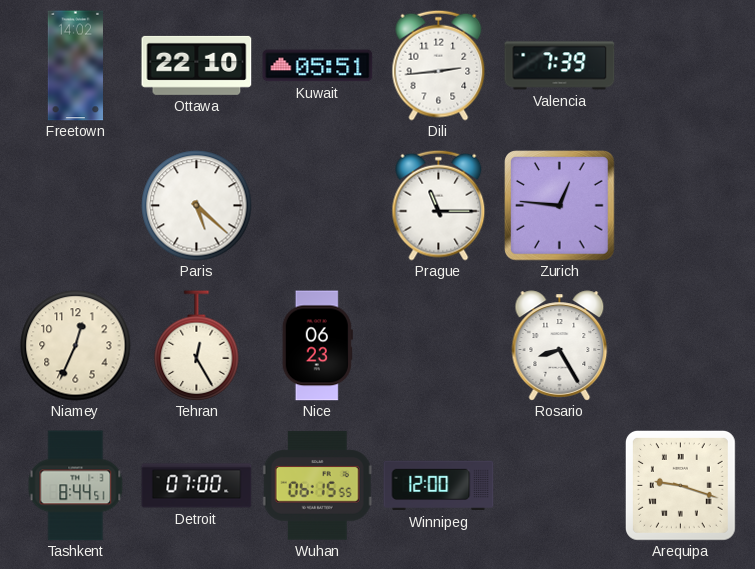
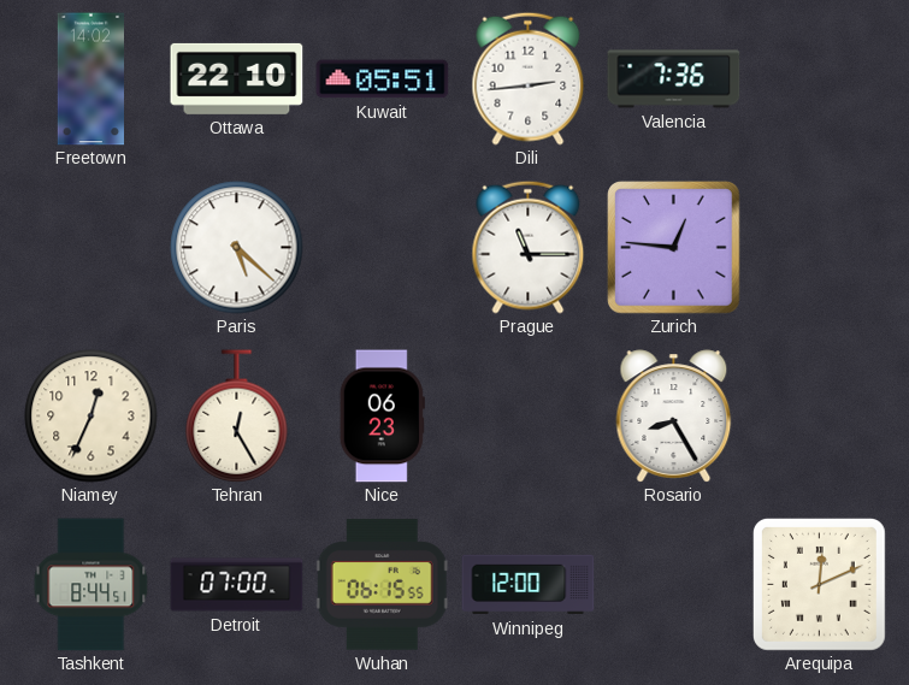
Valencia: 7:39 -> 7:36 (674, 79)
Arequipa: 9:18 -> 12:11 (819, 584)
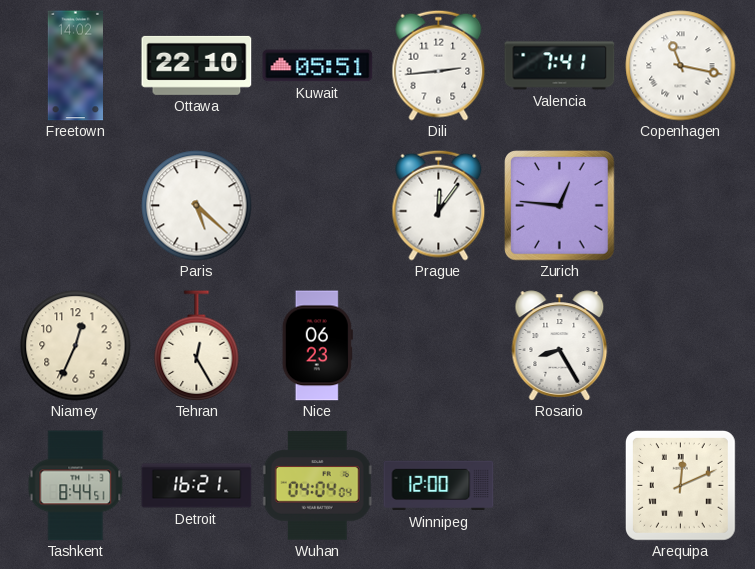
Valencia: 7:36 -> 7:41 (560, 66)
Copenhagen: none -> 11:17 (681, 66)
Prague: 11:15 -> 12:06 (439, 205)
Detroit: 07:00 -> 16:21 (197, 486)
Wuhan: 06:15 -> 04:04 (317, 486)
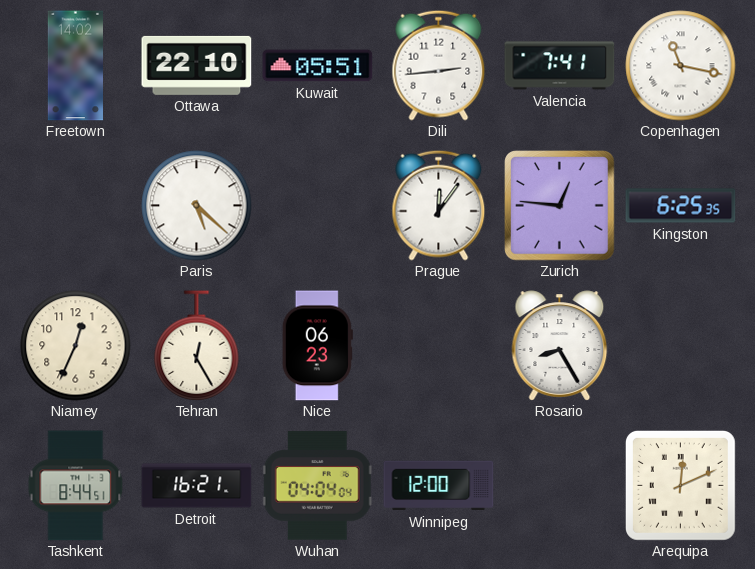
Kingston: none -> 6:25 (681, 206)
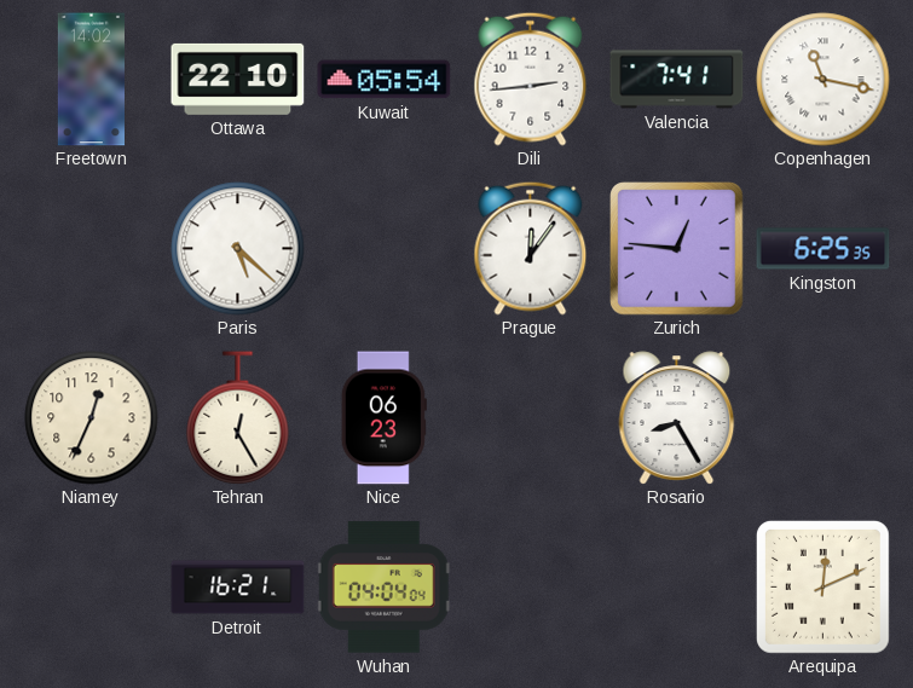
Kuwait: 05:51 -> 05:54 (385, 80)
Tashkent: 8:44 -> none (76, 486)
Winnipeg: 12:00 -> none (439, 486)
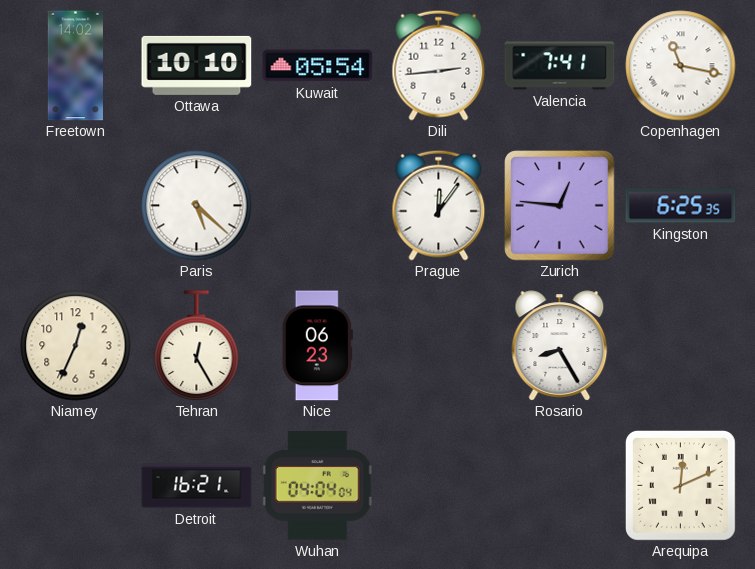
Ottawa: 22:10 -> 10:10 (197, 65)
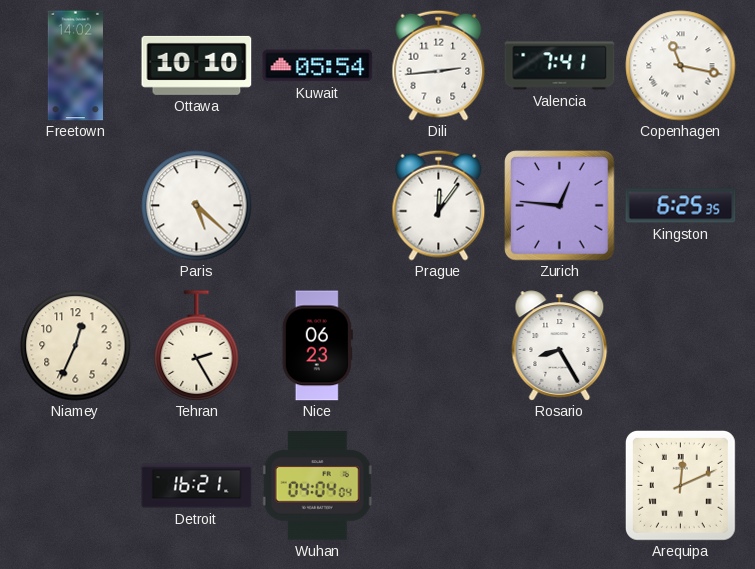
Tehran: 12:25 -> 2:25 (197, 346)
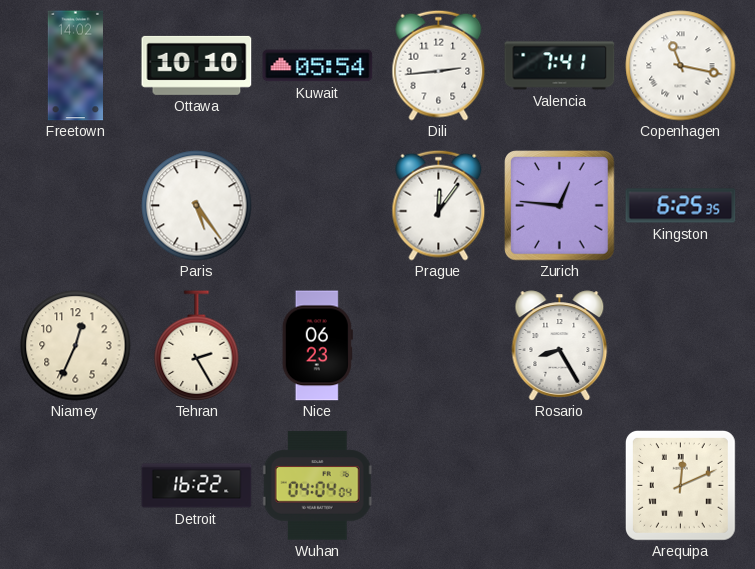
Paris: 5:22 -> 5:24 (197, 206)
Detroit: 16:21 -> 16:22 (197, 486)
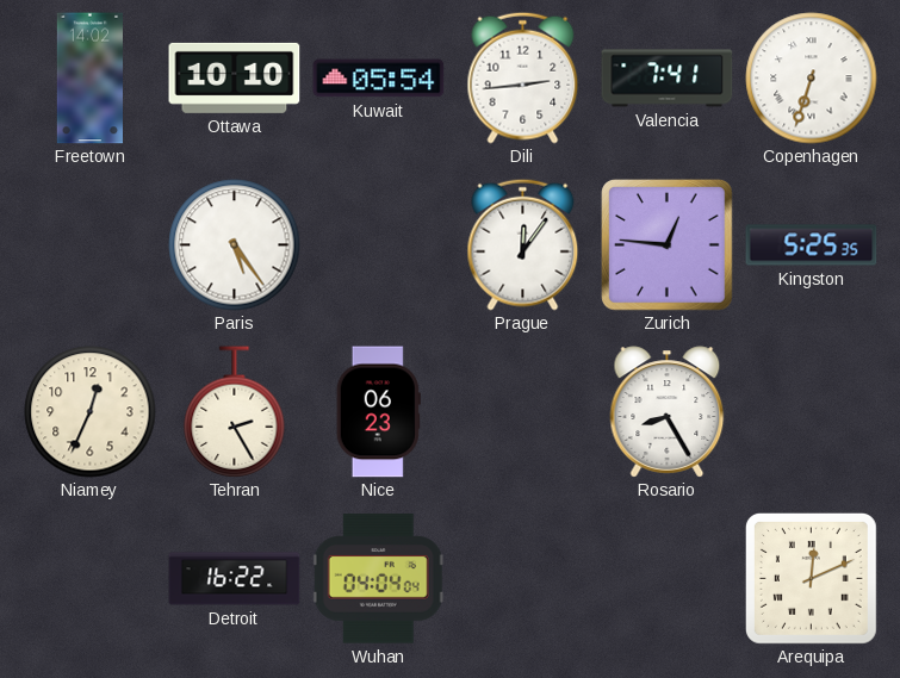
Copenhagen: 11:17 -> 6:33 (812, 79)
Kingston: 6:25 -> 5:25 (812, 245)
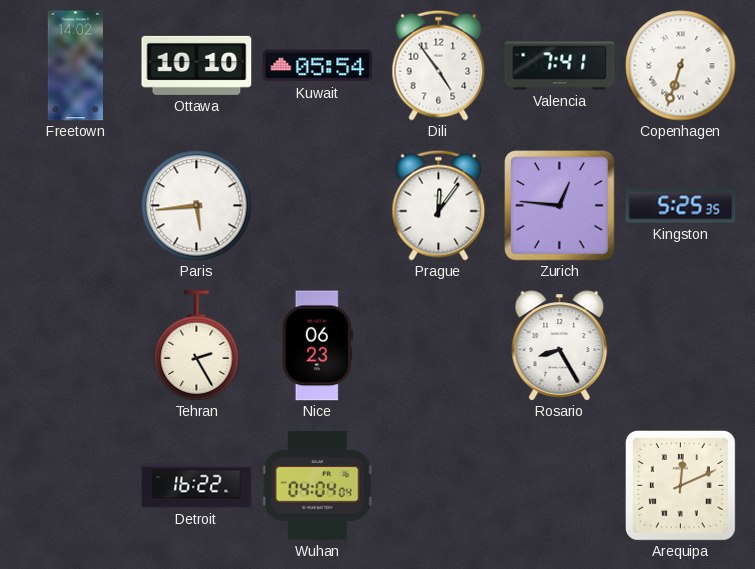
Dili: 2:44 -> 4:54 (439, 65)
Paris: 5:24 -> 5:44 (197, 206)
Niamey: 12:34 -> none (91, 412)
